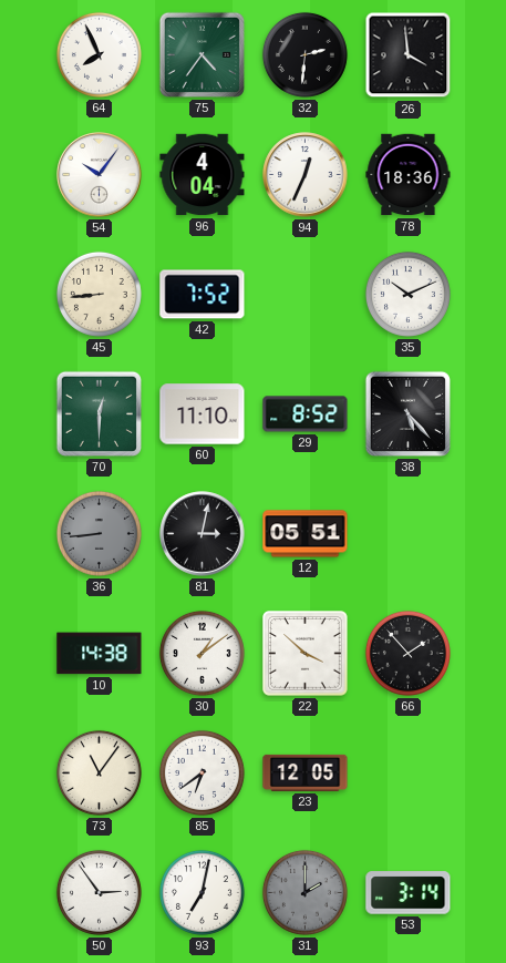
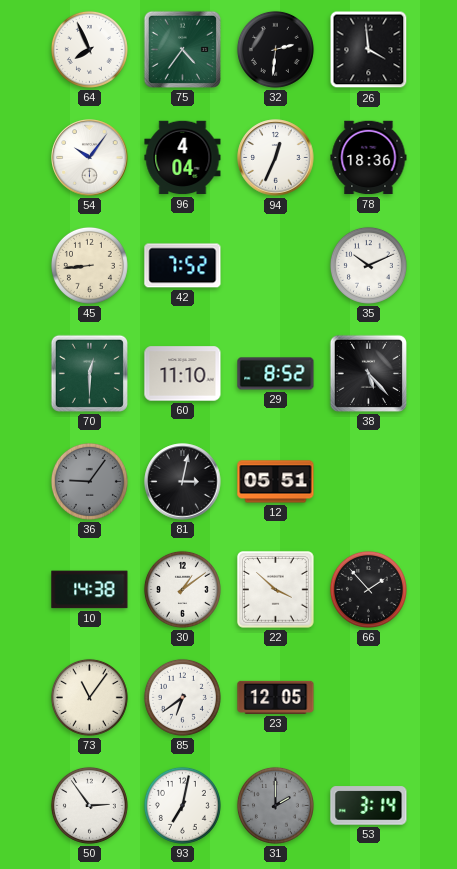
36: 8:44 -> 9:06 (89, 481)
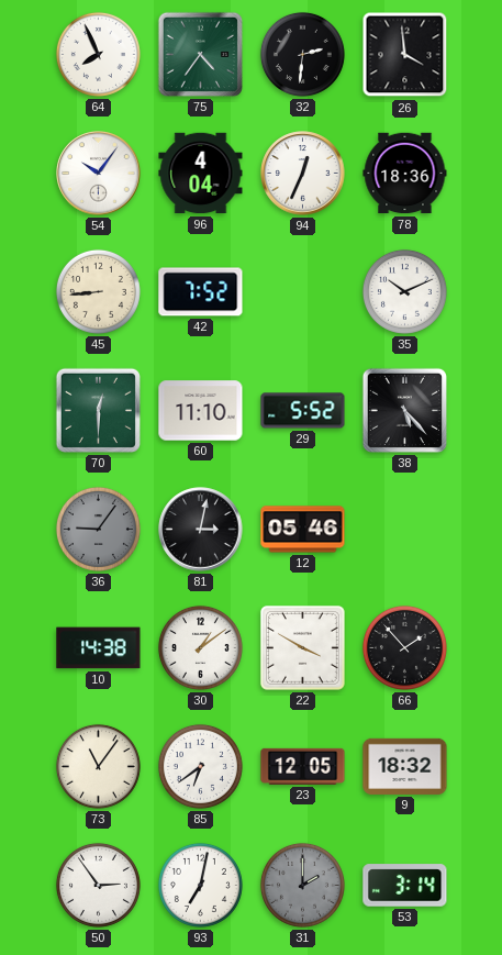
29: 8:52 -> 5:52 (303, 411)
12: 05:51 -> 05:46 (303, 530)
22: 3:52 -> 3:50 (303, 648)
9: none -> 18:32 (405, 766)
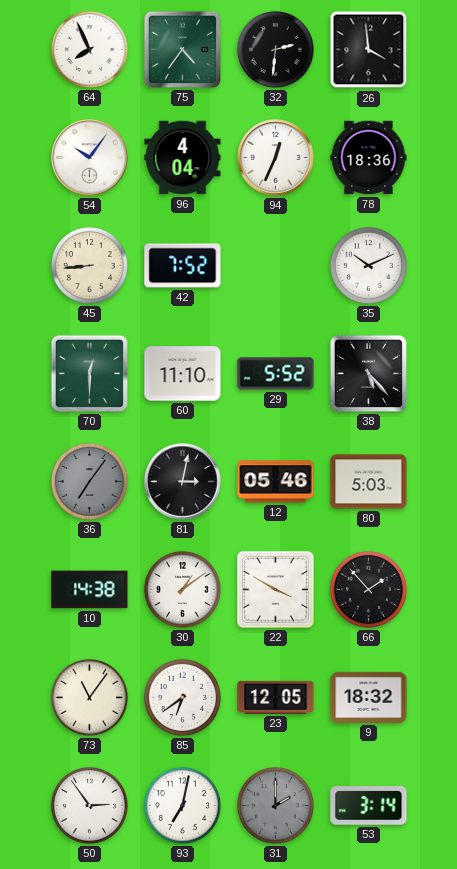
36: 9:06 -> 7:06 (89, 481)
80: none -> 5:03 (369, 482)
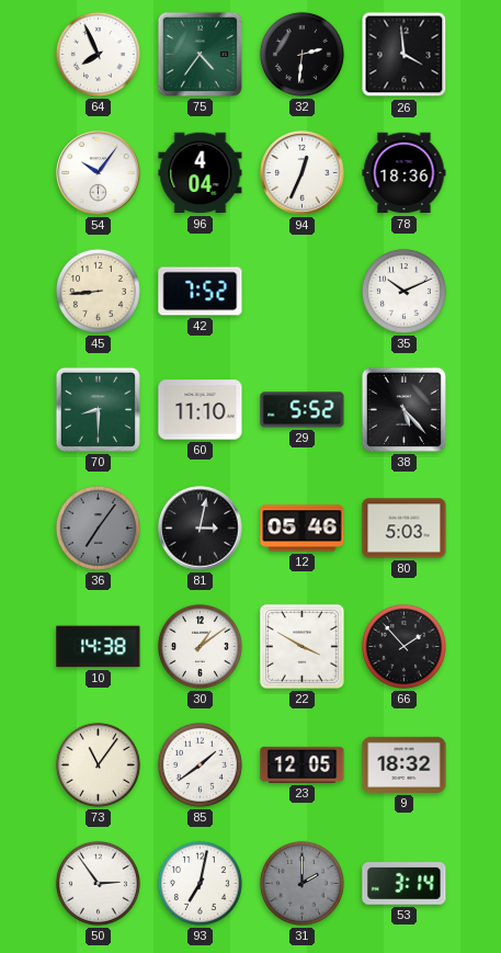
70: 12:30 -> 8:30 (98, 409)
85: 6:39 -> 1:39 (200, 764)
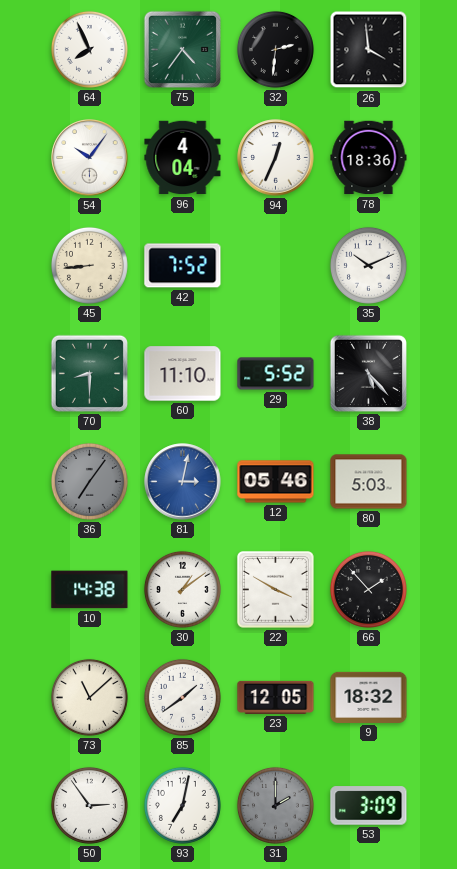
81 dial: black -> blue (183, 482)
73: 11:06 -> 11:08 (89, 697)
53: 3:14 -> 3:09 (369, 806)
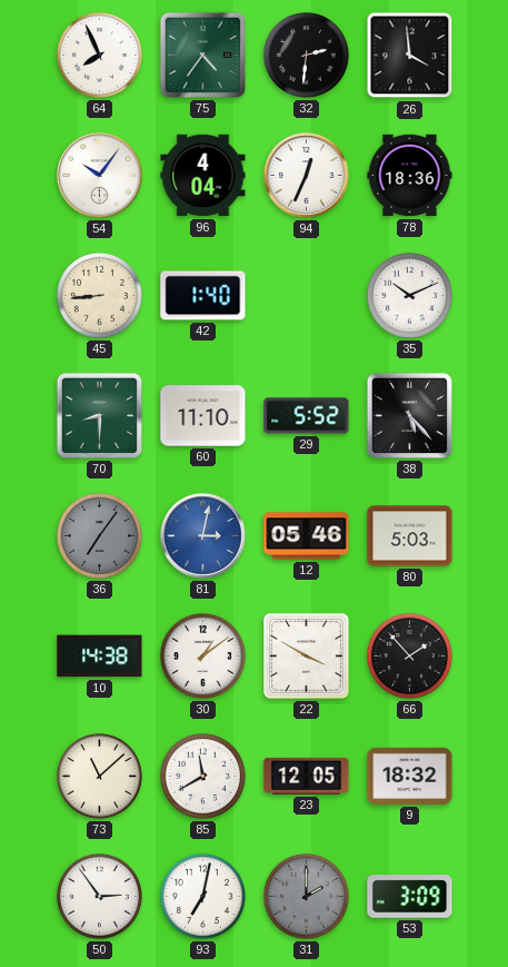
42: 7:52 -> 1:40 (203, 296)
85: 1:39 -> 11:40 (202, 776)
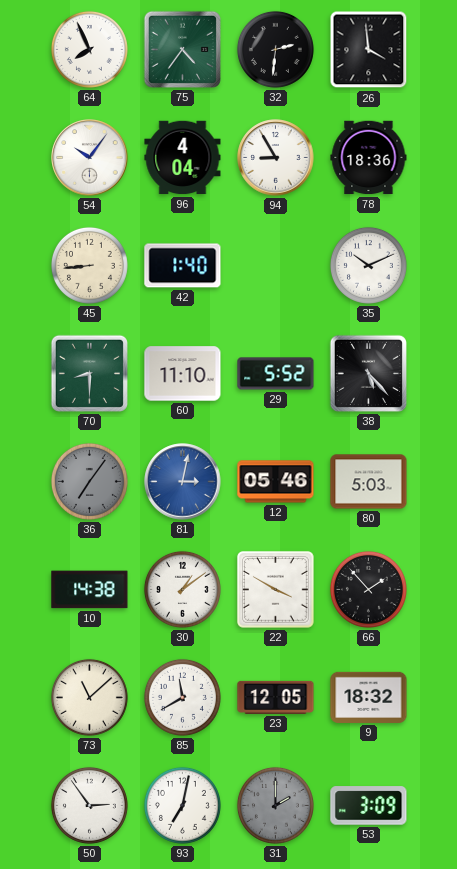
94: 12:34 -> 8:55 (276, 158)
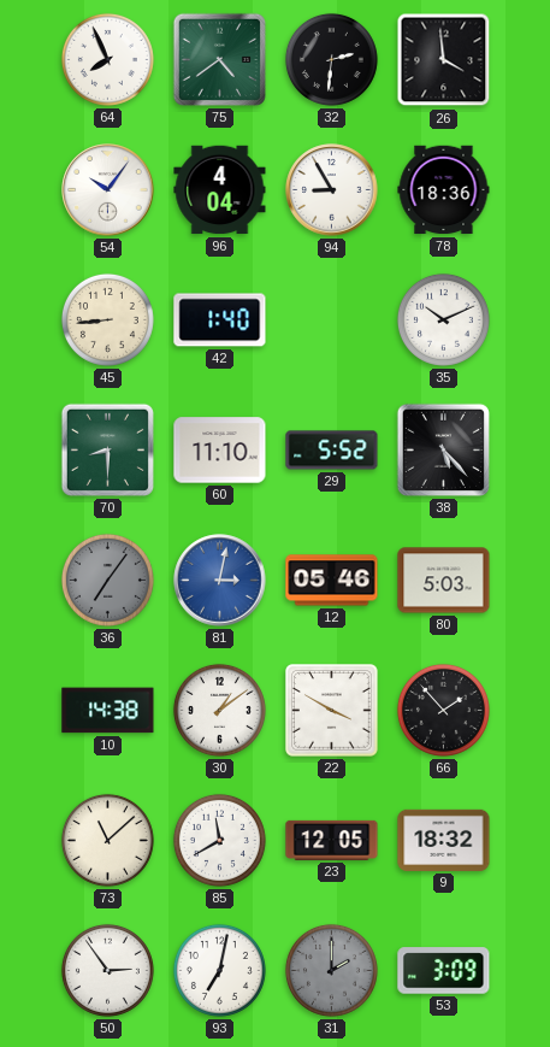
75: 4:36 -> 4:39 (219, 59)
